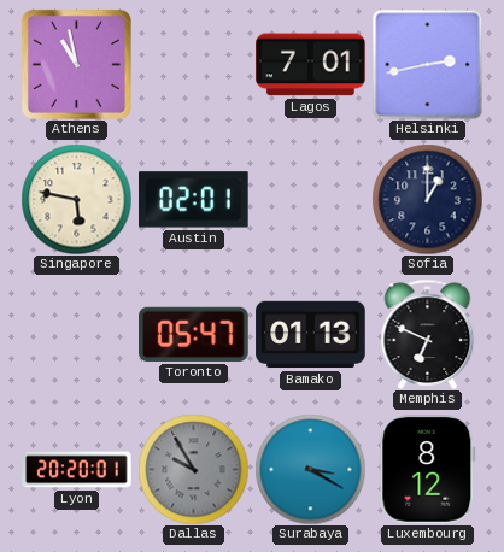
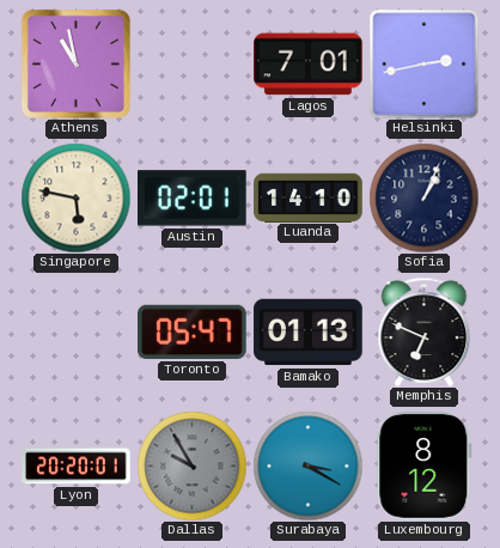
Luanda: none -> 14:10 (309, 197)
Sofia: 1:00 -> 1:04 (423, 197)
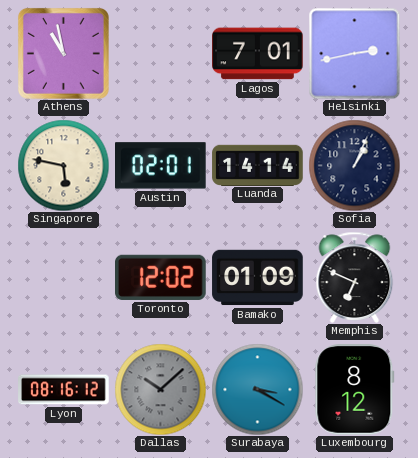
Luanda: 14:10 -> 14:14 (258, 165)
Toronto: 05:47 -> 12:02 (161, 277)
Bamako: 01:13 -> 01:09 (258, 278)
Lyon: 20:20 -> 08:16 (64, 390)
Dallas: 9:55 -> 10:08 (160, 389)
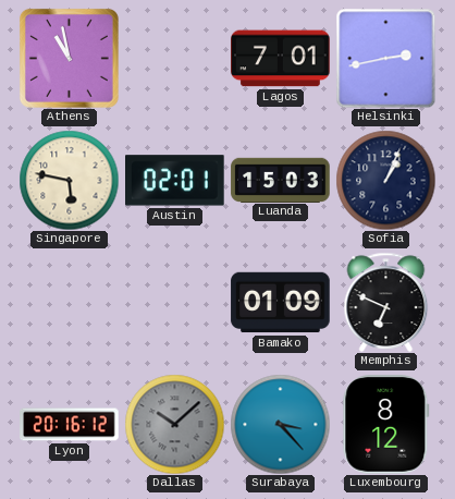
Luanda: 14:14 -> 15:03 (281, 180)
Toronto: 12:02 -> none (161, 277)
Lyon: 08:16 -> 20:16 (70, 425)
Surabaya: 3:20 -> 3:23 (280, 424)
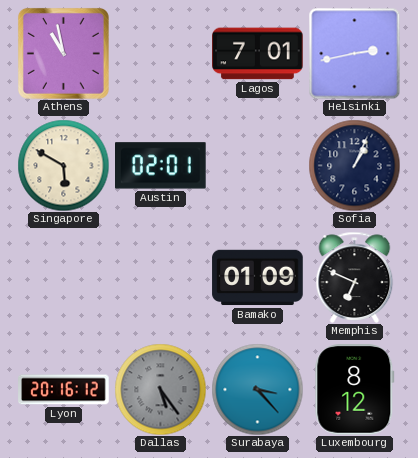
Singapore: 5:47 -> 5:50 (63, 165)
Luanda: 15:03 -> none (281, 180)
Dallas: 10:08 -> 5:24 (160, 389)
